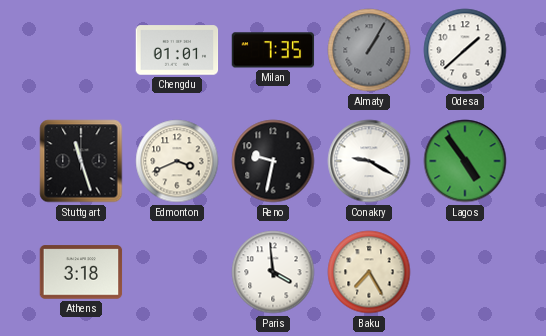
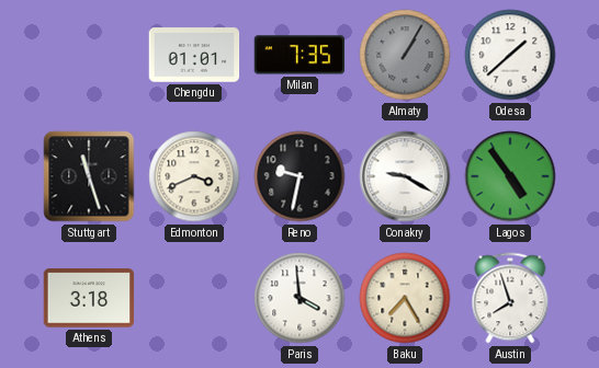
Austin: none -> 7:57 (510, 298)
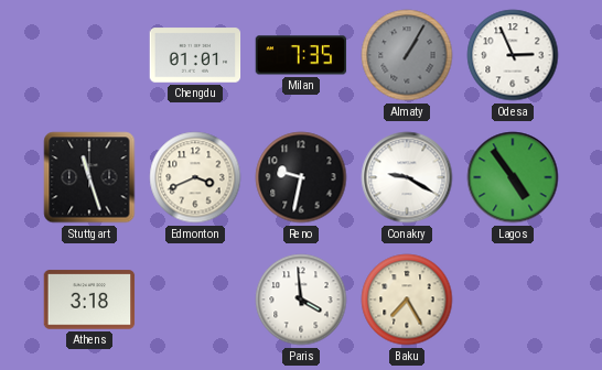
Odesa: 1:38 -> 2:56 (513, 55)
Austin: 7:57 -> none (510, 298)
